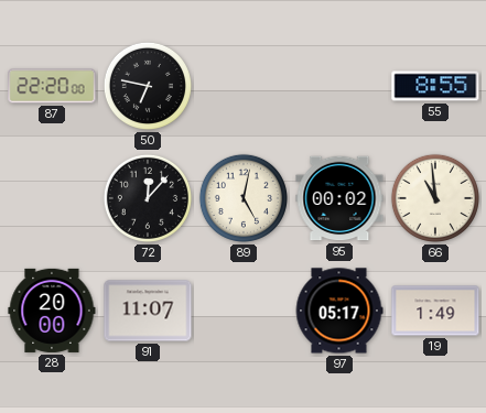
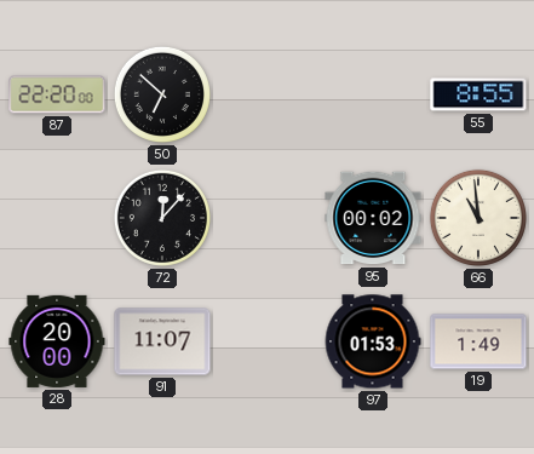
50: 6:47 -> 6:52 (162, 94)
89: 5:02 -> none (244, 198)
97: 05:17 -> 01:53 (373, 341)
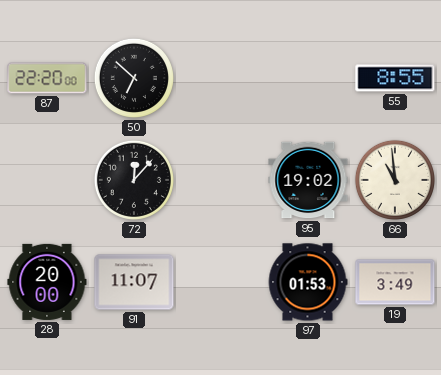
95: 00:02 -> 19:02 (308, 180)
19: 1:49 -> 3:49 (395, 282)
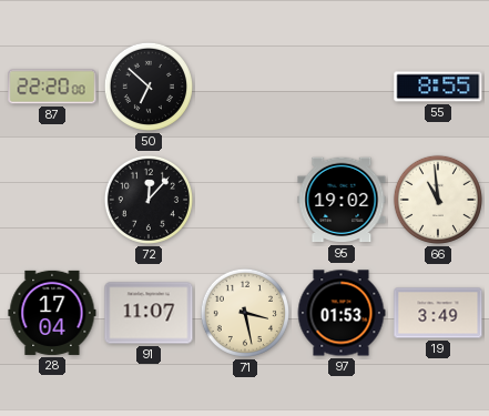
28: 20:00 -> 17:04 (52, 313)
71: none -> 3:28 (245, 313)
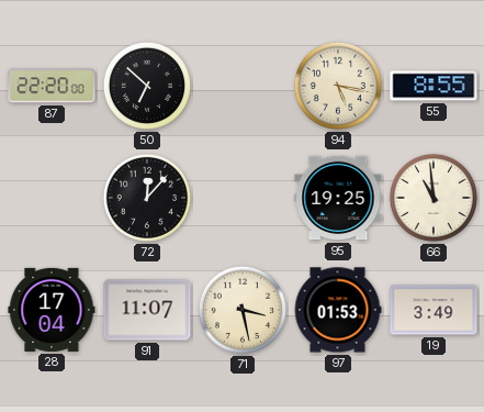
94: none -> 5:17 (338, 86)
95: 19:02 -> 19:25 (338, 198)
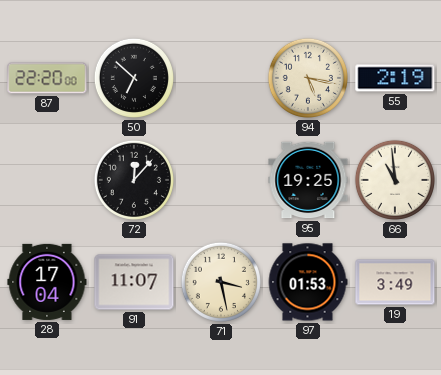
55: 8:55 -> 2:19 (395, 78)
